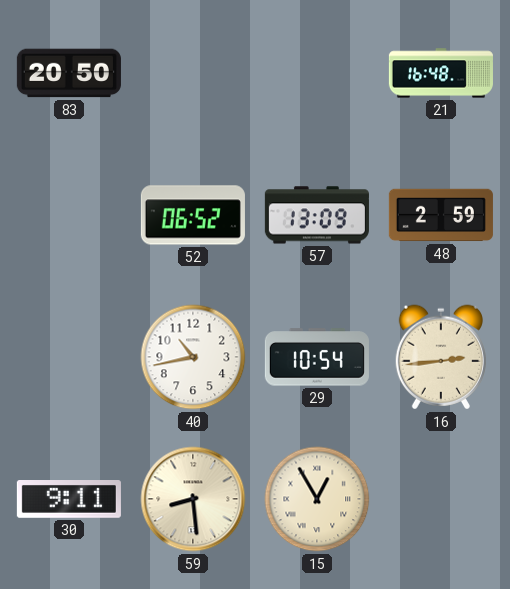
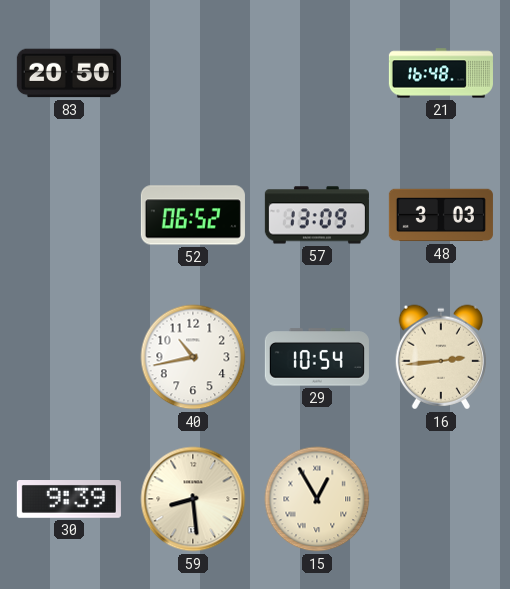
48: 2:59 -> 3:03 (441, 215)
30: 9:11 -> 9:39 (69, 500)
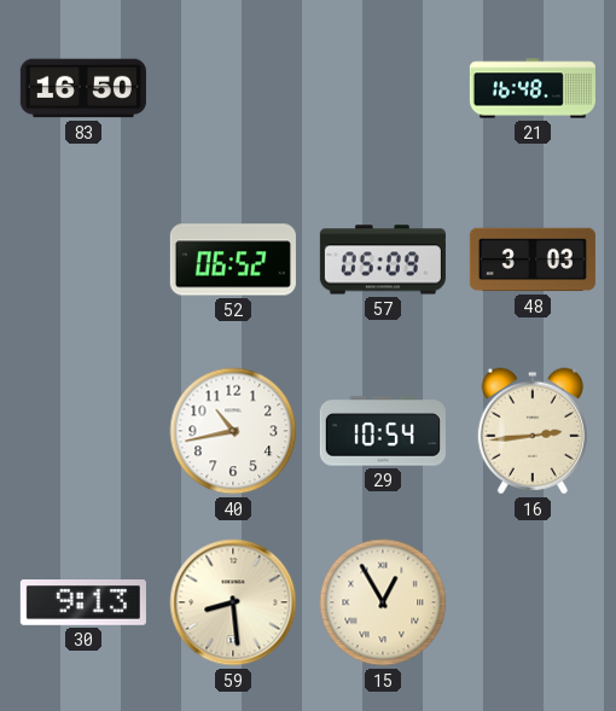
83: 20:50 -> 16:50 (83, 88)
57: 13:09 -> 05:09 (383, 260)
30: 9:39 -> 9:13 (83, 604)
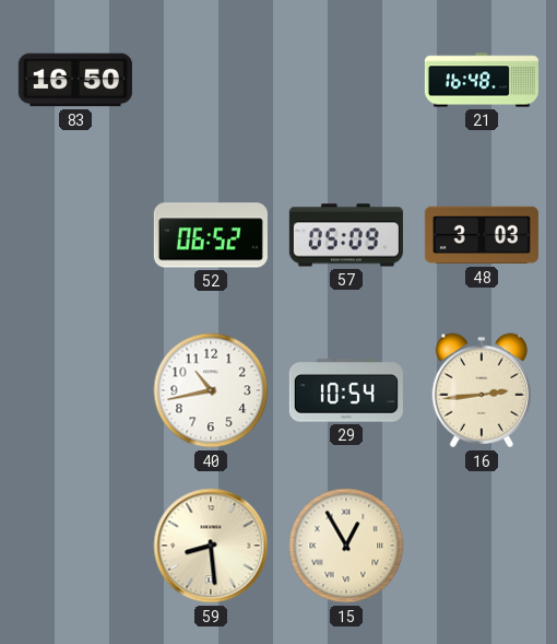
30: 9:13 -> none (83, 604)
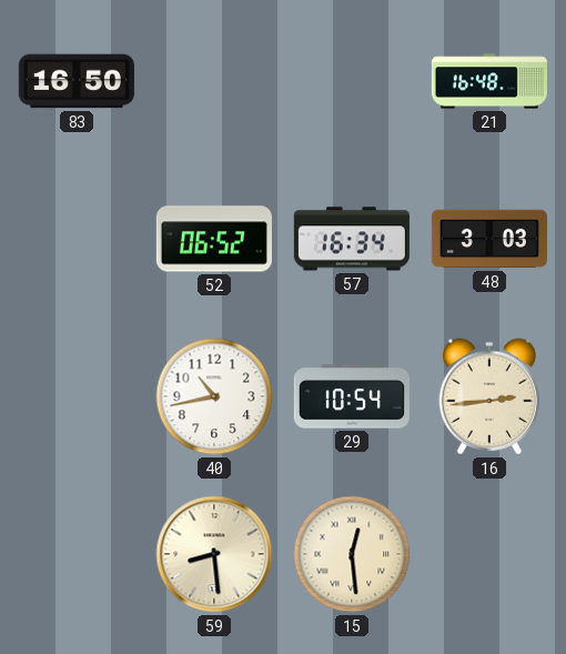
57: 05:09 -> 16:34 (352, 239)
15: 12:55 -> 12:29 (352, 554)
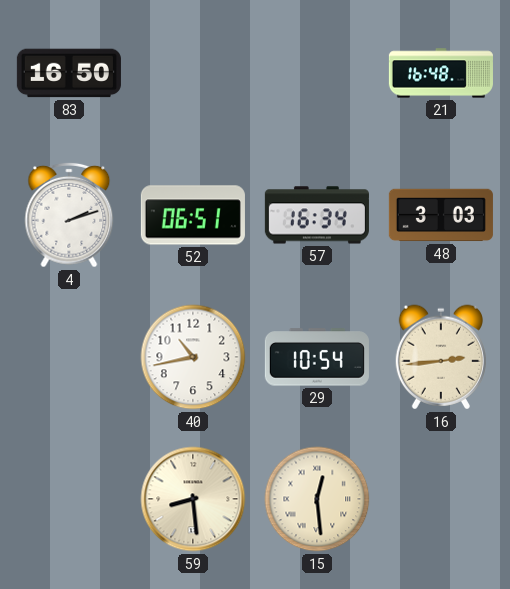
4: none -> 2:12 (69, 215)
52: 06:52 -> 06:51 (193, 215)
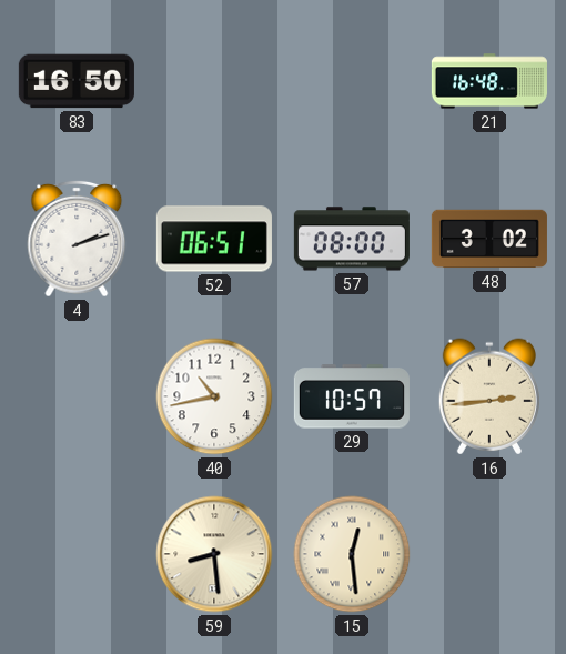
57: 16:34 -> 08:00 (352, 239)
48: 3:03 -> 3:02 (489, 239)
29: 10:54 -> 10:57 (352, 396)
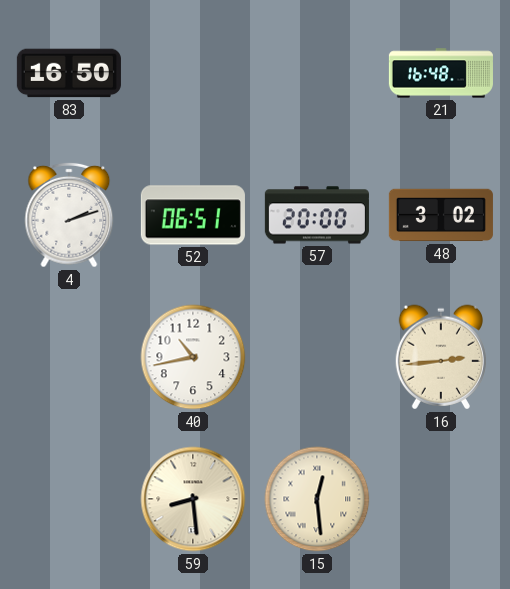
57: 08:00 -> 20:00 (317, 215)
29: 10:57 -> none (352, 396)
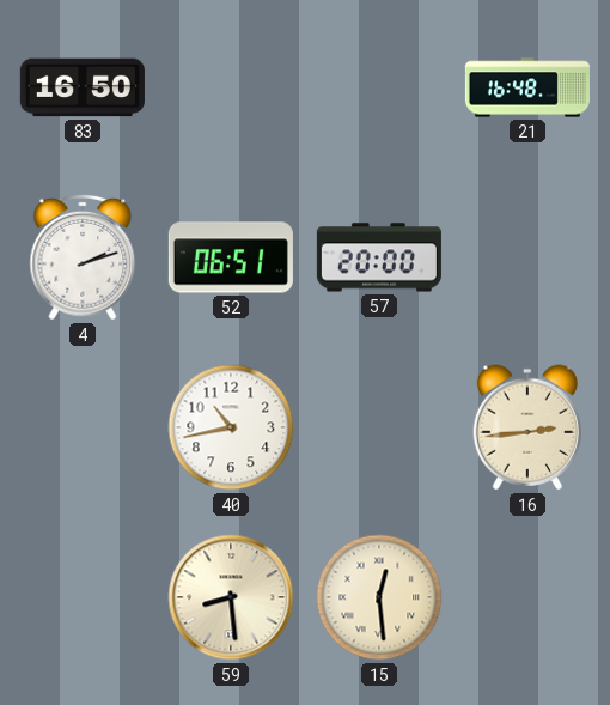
48: 3:02 -> none (441, 215)
